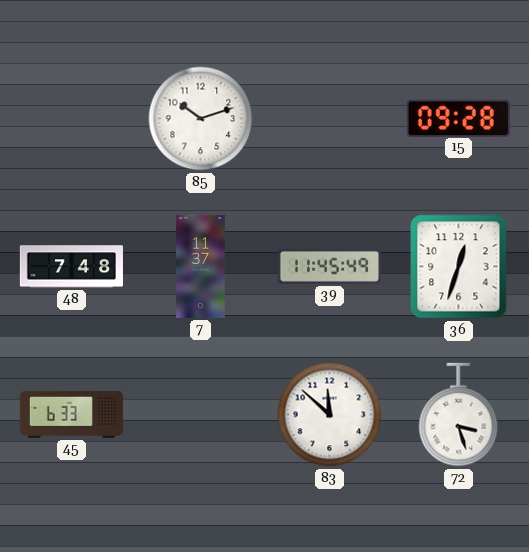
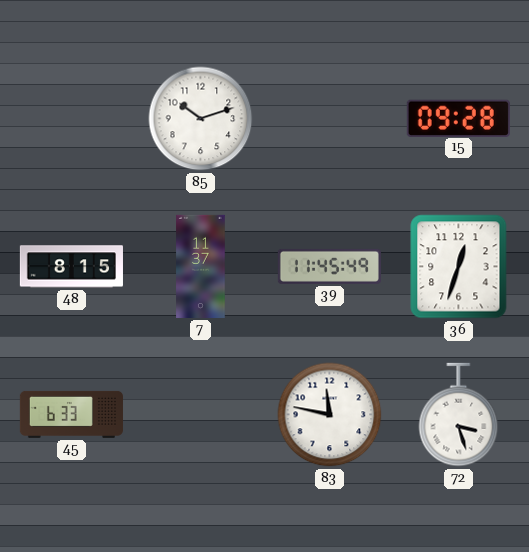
48: 7:48 -> 8:15 (71, 267)
83: 11:52 -> 11:47 (330, 415)
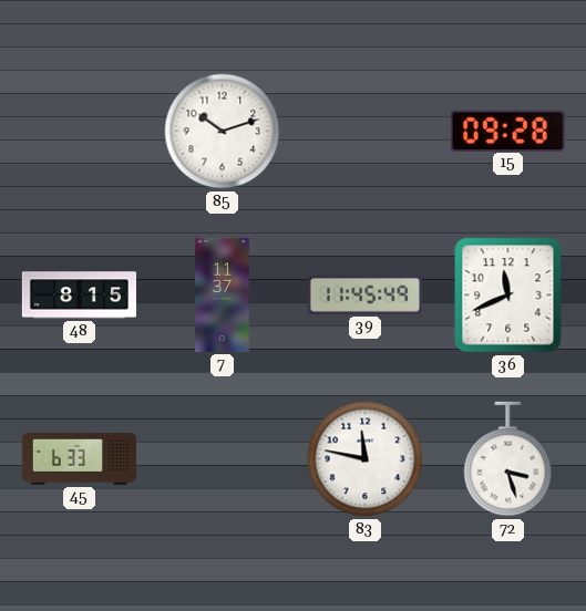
36: 12:33 -> 11:41 (508, 296)
